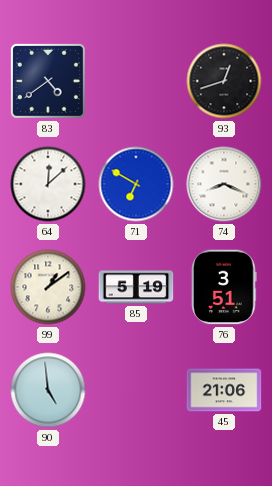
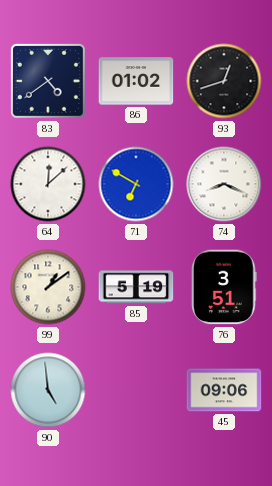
86: none -> 01:02 (136, 81)
45: 21:06 -> 09:06 (224, 390)
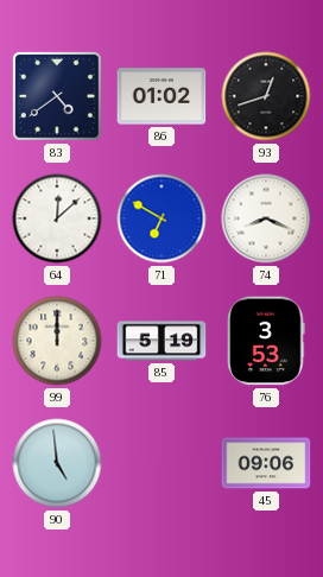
99: 1:09 -> 12:00 (57, 341)
76: 3:51 -> 3:53 (266, 341)
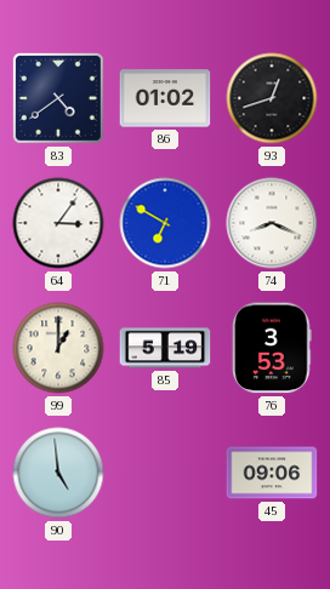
64: 12:08 -> 3:06 (58, 223)
99: 12:00 -> 1:00 (58, 348)
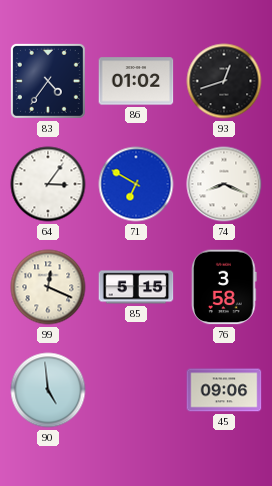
83: 4:39 -> 4:36 (48, 81)
99: 1:00 -> 12:19 (48, 287)
85: 5:19 -> 5:15 (136, 287)
76: 3:53 -> 3:58 (224, 287)
